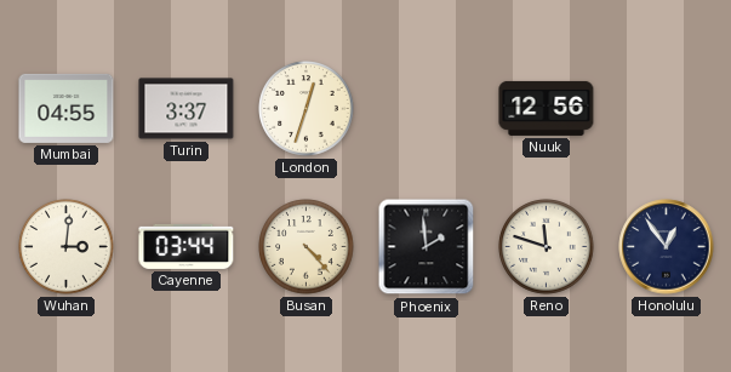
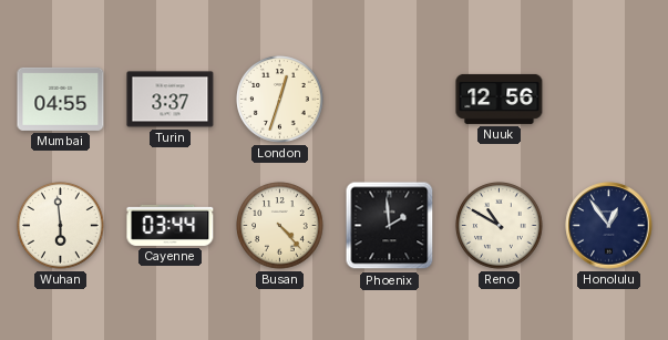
Wuhan: 3:01 -> 5:59 (61, 226)
Reno: 11:48 -> 10:50 (500, 226)
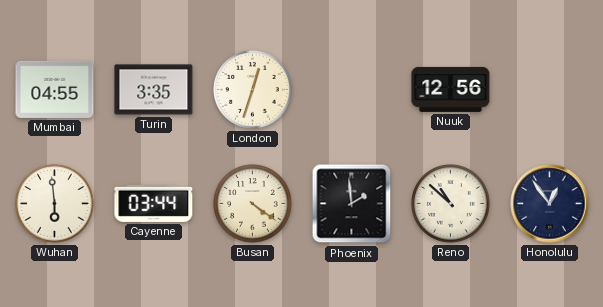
Turin: 3:37 -> 3:35 (154, 90)
Busan: 4:23 -> 4:21 (253, 204)
Reno: 10:50 -> 10:52 (451, 204)
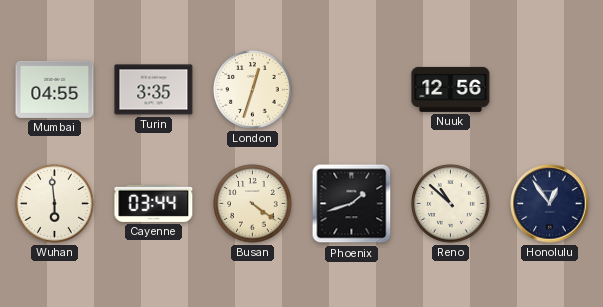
Phoenix: 1:59 -> 1:42 (352, 204)
